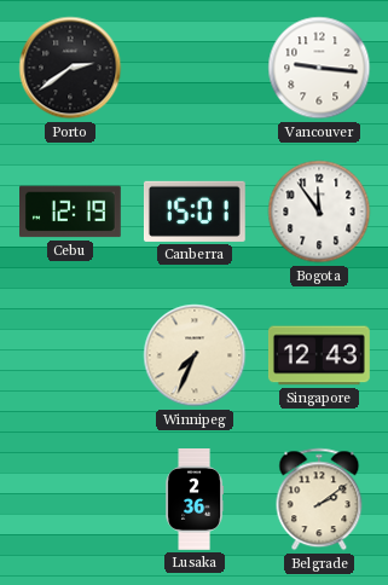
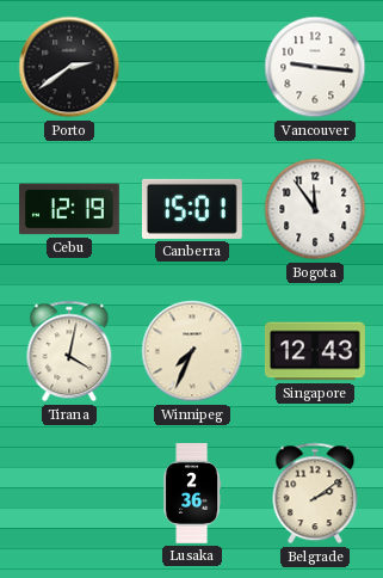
Tirana: none -> 4:02 (69, 351)
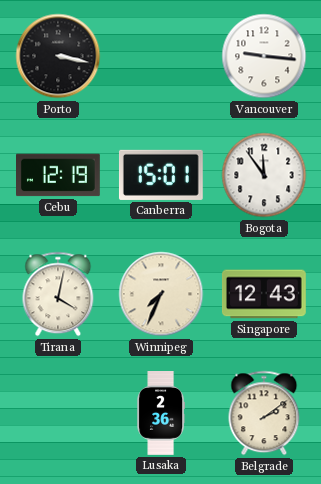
Porto: 2:39 -> 3:17 (58, 56)
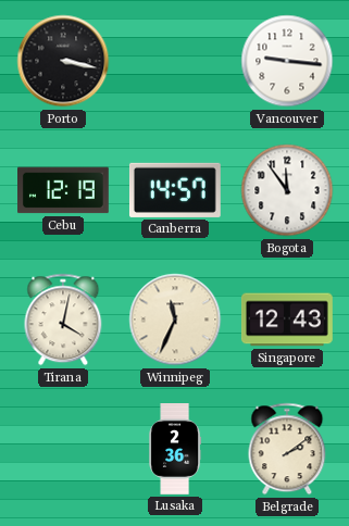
Canberra: 15:01 -> 14:57 (175, 190)
Winnipeg: 7:34 -> 11:34 (175, 320)
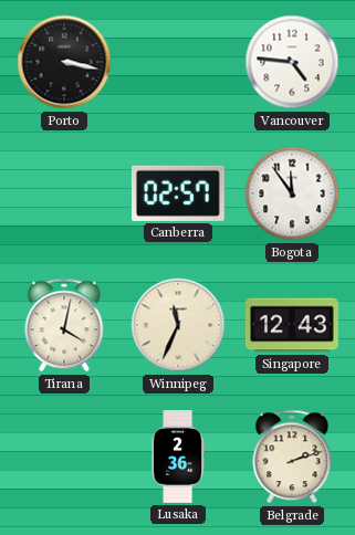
Vancouver: 9:16 -> 4:46 (292, 62)
Cebu: 12:19 -> none (64, 190)
Canberra: 14:57 -> 02:57 (178, 193)
Belgrade: 2:09 -> 2:12 (292, 457)
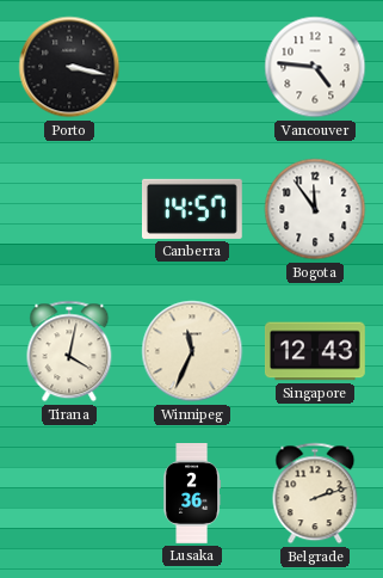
Canberra: 02:57 -> 14:57 (192, 209)
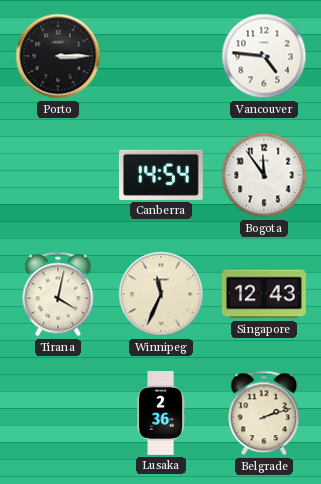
Porto: 3:17 -> 3:15 (58, 56)
Canberra: 14:57 -> 14:54 (161, 175)
